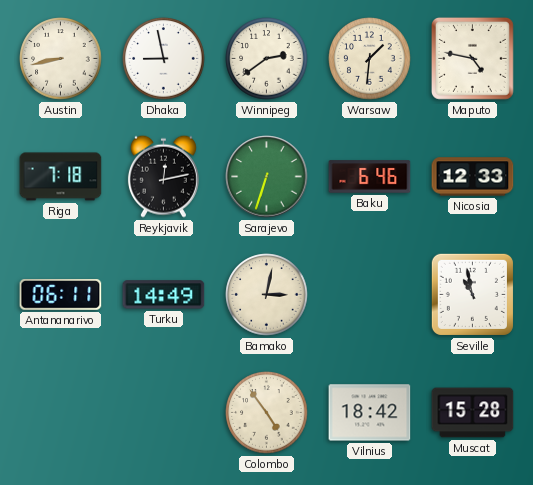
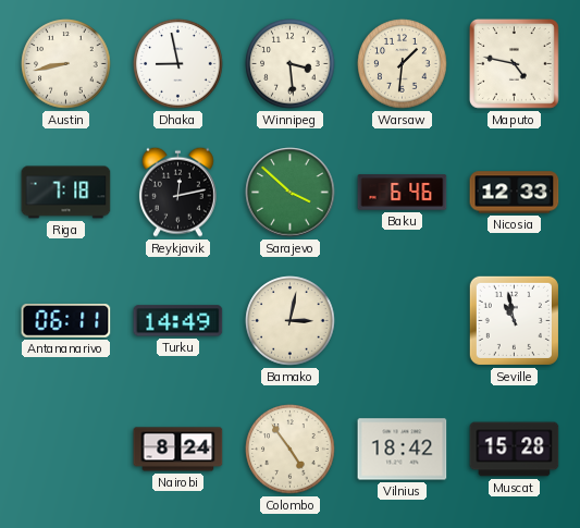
Winnipeg: 2:39 -> 3:29 (291, 64)
Sarajevo: 6:33 -> 3:52 (291, 193)
Nairobi: none -> 8:24 (178, 450)
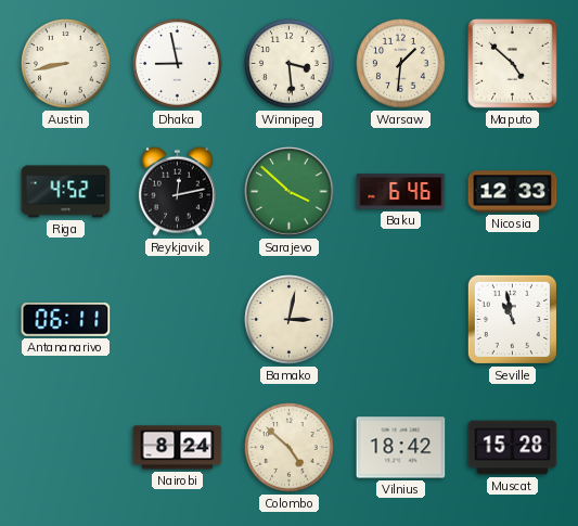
Maputo: 4:47 -> 4:52 (512, 63)
Riga: 7:18 -> 4:52 (66, 192)
Turku: 14:49 -> none (178, 321)
Colombo: 4:54 -> 4:52 (290, 448)
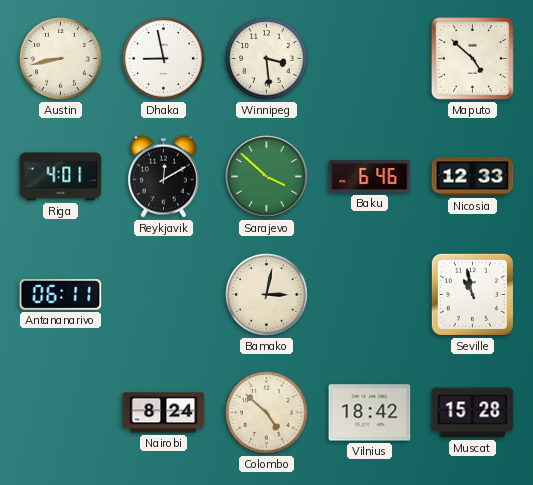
Warsaw: 1:31 -> none (401, 64)
Riga: 4:52 -> 4:01 (61, 177)
Reykjavik: 12:13 -> 12:10 (163, 176)
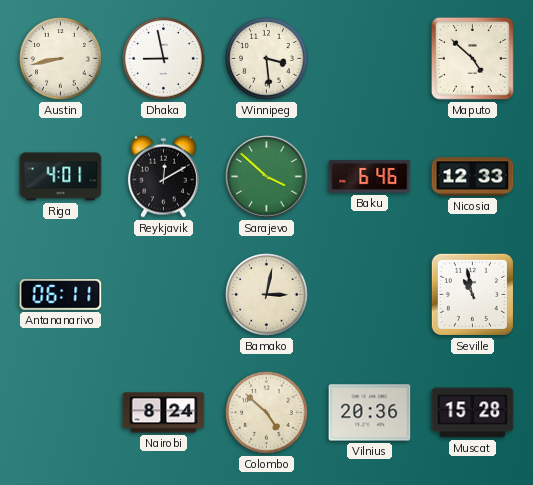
Vilnius: 18:42 -> 20:36 (370, 413)
